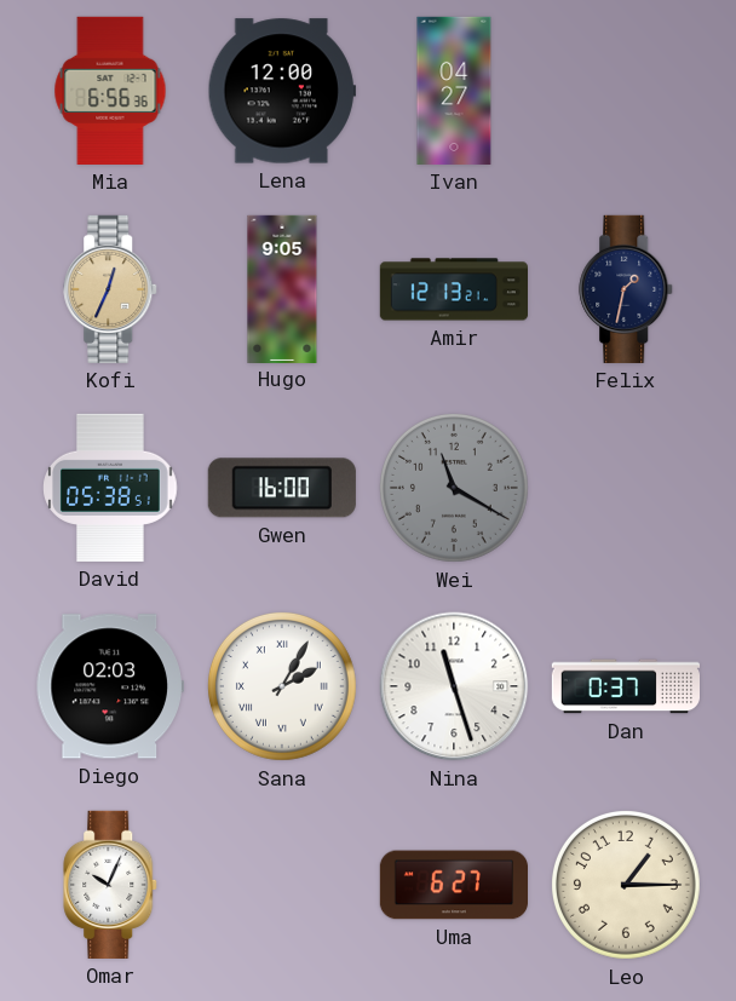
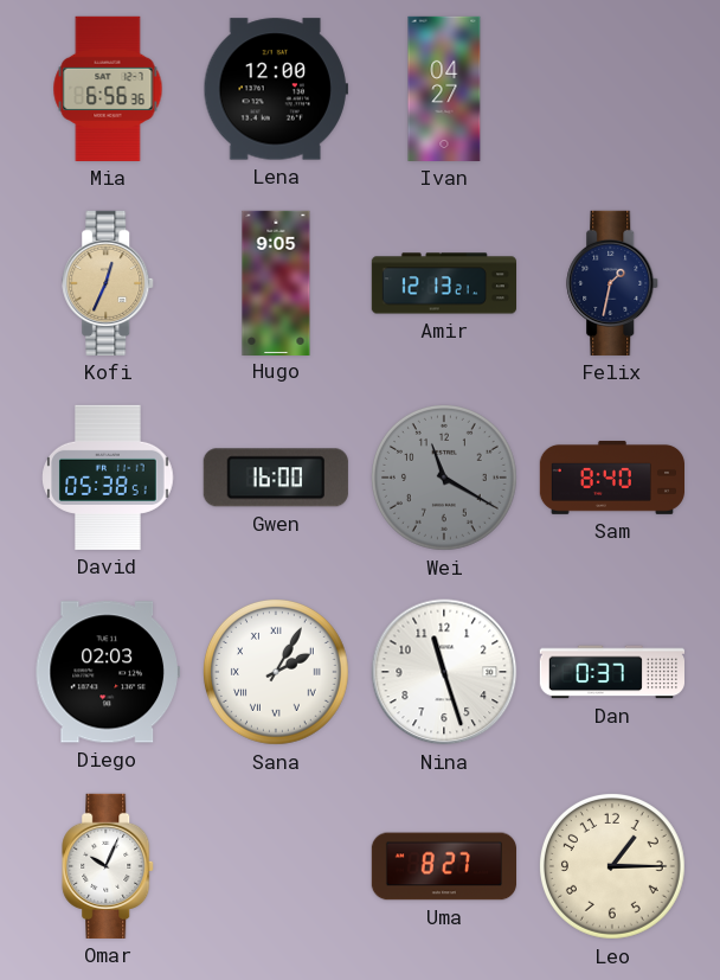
Sam: none -> 8:40 (611, 478)
Uma: 6:27 -> 8:27 (443, 866)
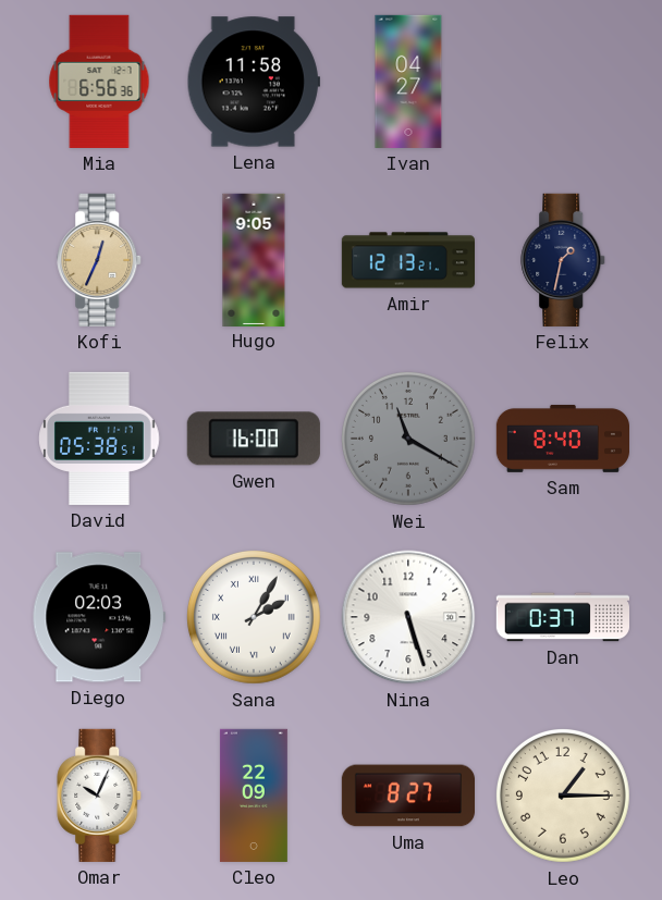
Lena: 12:00 -> 11:58 (254, 82)
Nina: 11:27 -> 5:27 (408, 617)
Cleo: none -> 22:09 (254, 796)
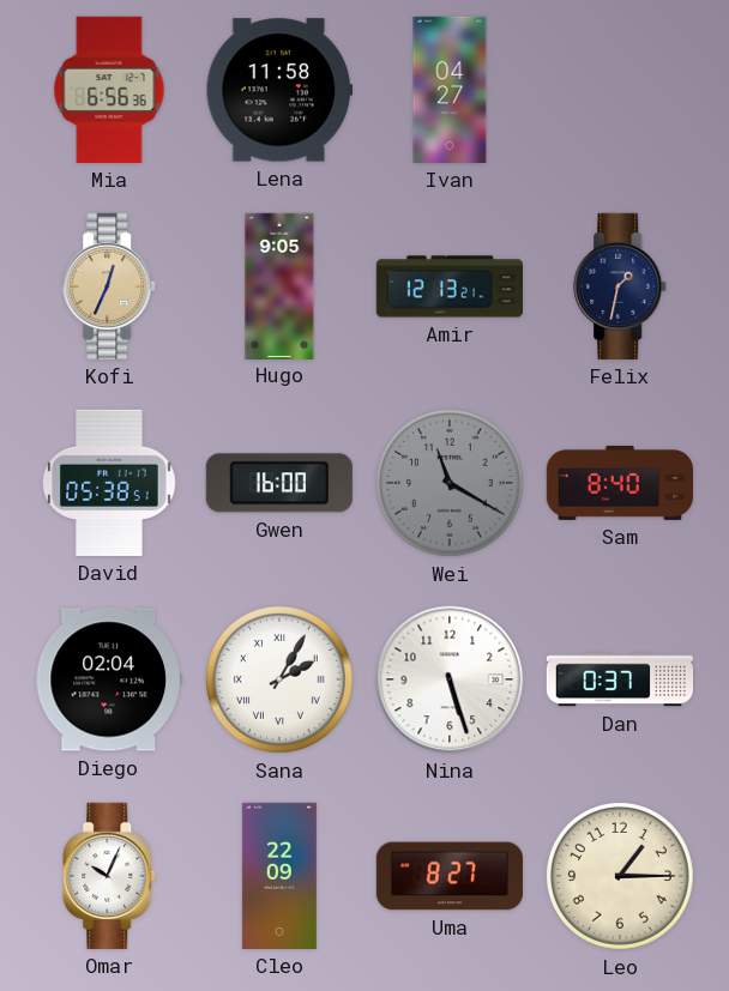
Diego: 02:03 -> 02:04 (109, 679)
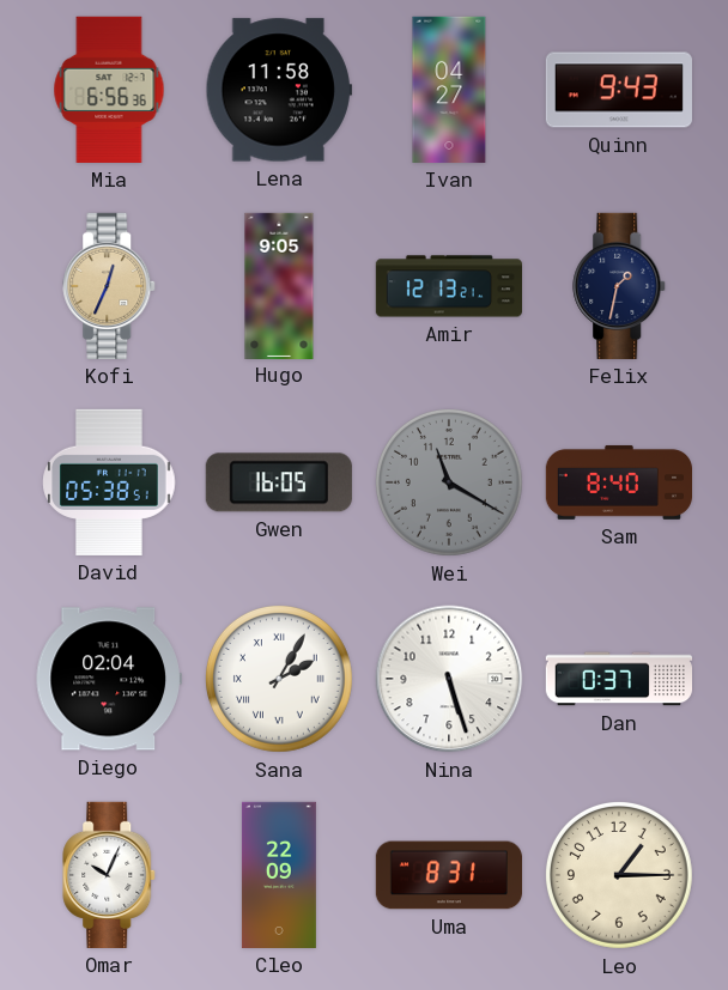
Quinn: none -> 9:43 (619, 90)
Gwen: 16:00 -> 16:05 (279, 482)
Uma: 8:27 -> 8:31 (448, 875)
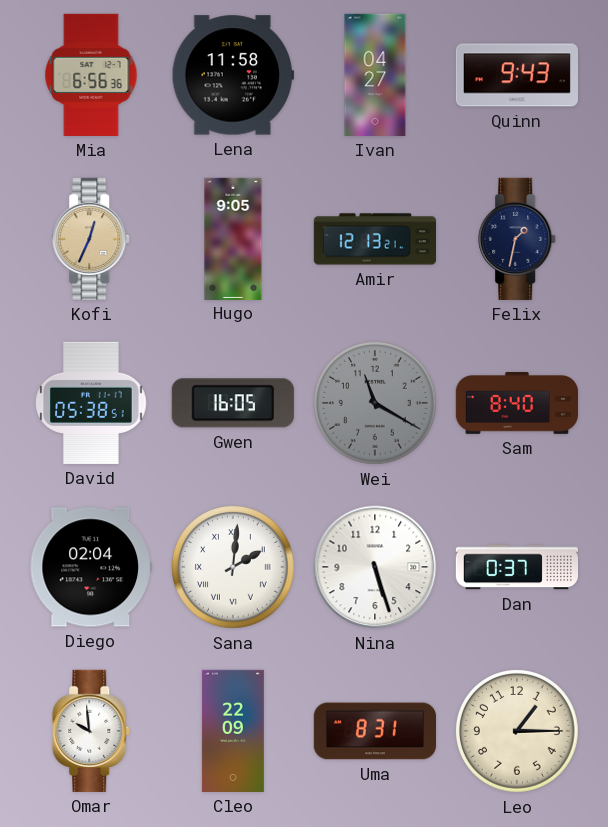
Sana: 2:05 -> 2:01 (233, 567)
Omar: 10:04 -> 9:59 (92, 731)
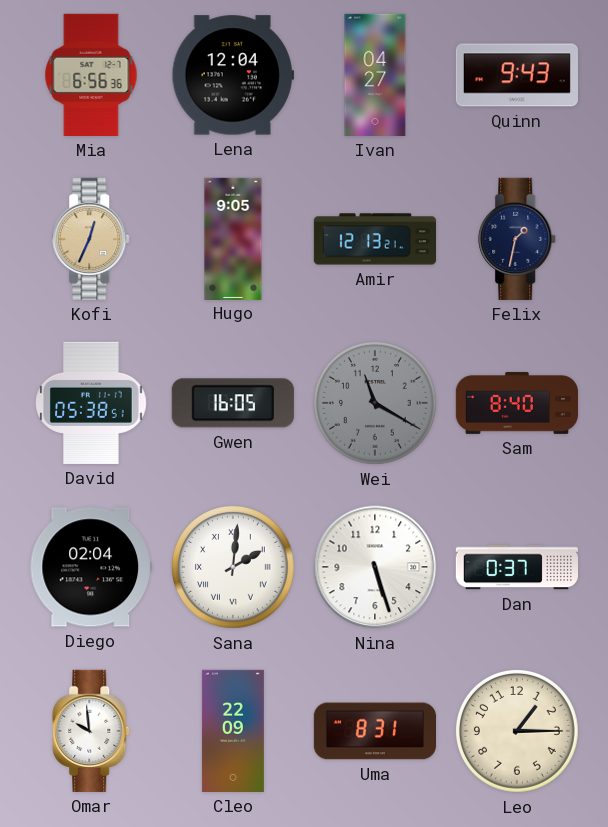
Lena: 11:58 -> 12:04 (233, 75)
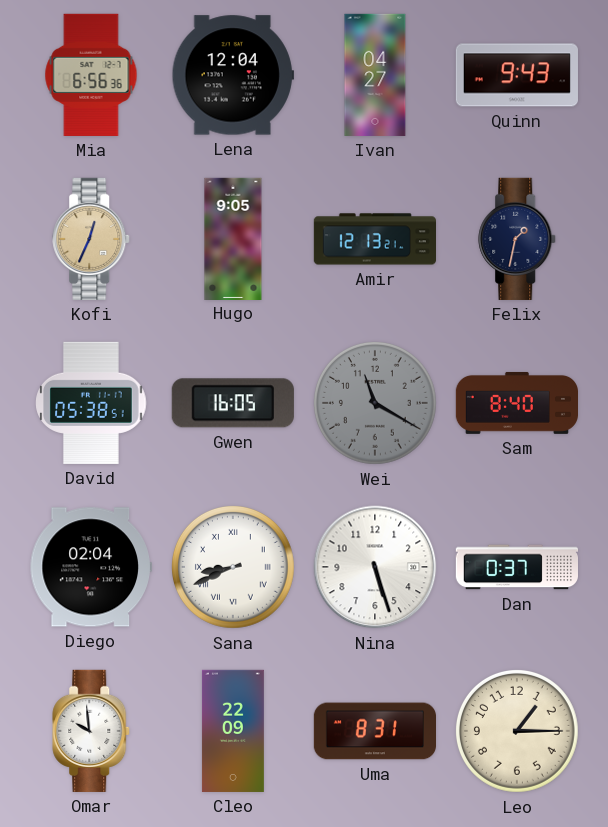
Sana: 2:01 -> 8:41 (233, 567)
